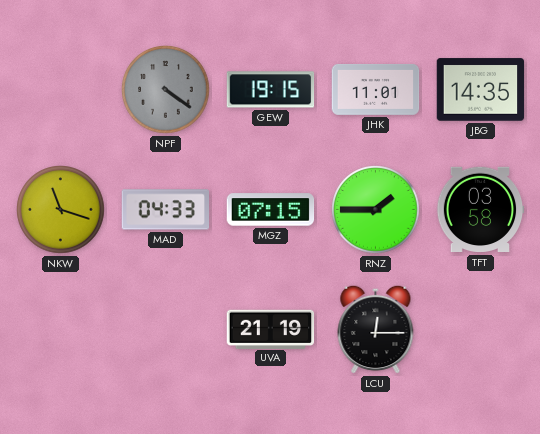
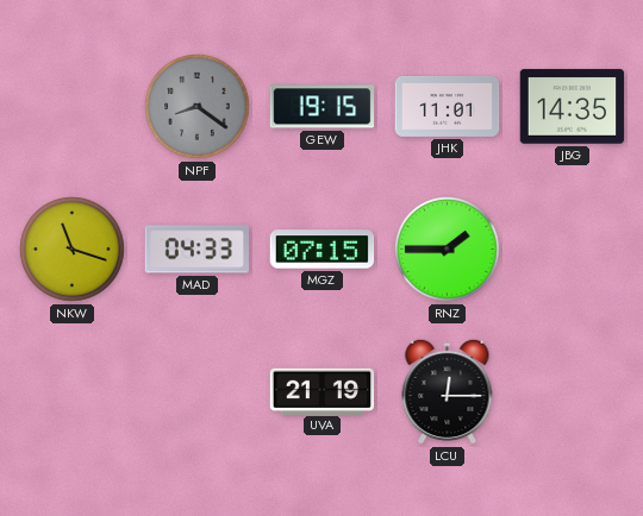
NPF: 4:21 -> 8:21 (198, 107)
TFT: 03:58 -> none (480, 210)
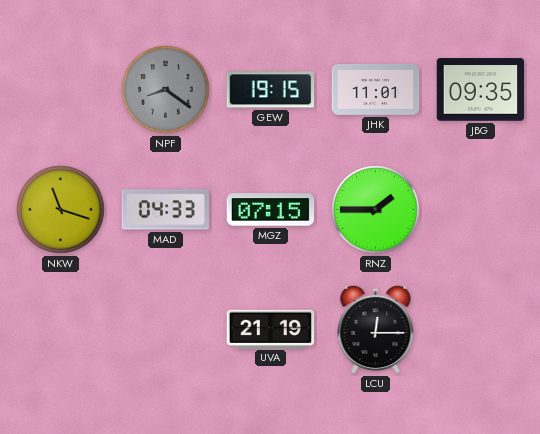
JBG: 14:35 -> 09:35 (481, 90)
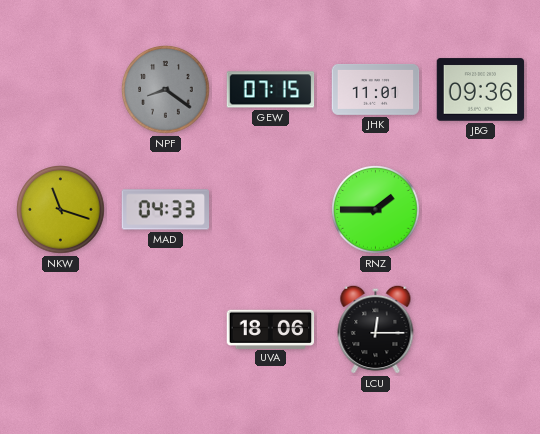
GEW: 19:15 -> 07:15 (271, 90)
JBG: 09:35 -> 09:36 (481, 90)
MGZ: 07:15 -> none (271, 210)
UVA: 21:19 -> 18:06 (271, 329)
